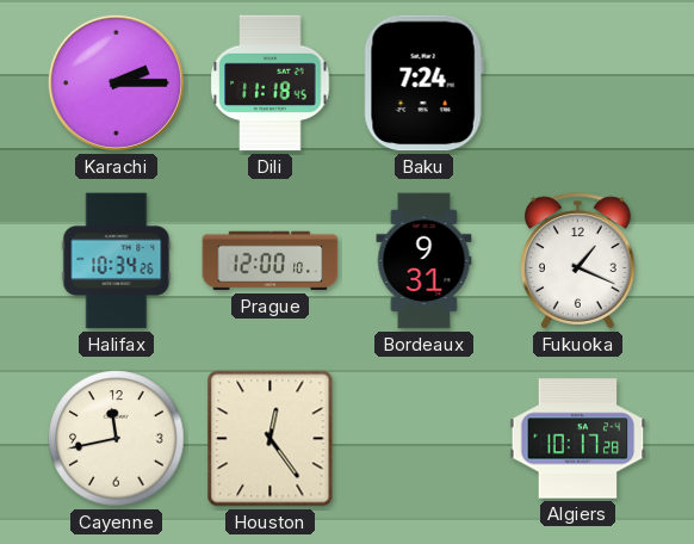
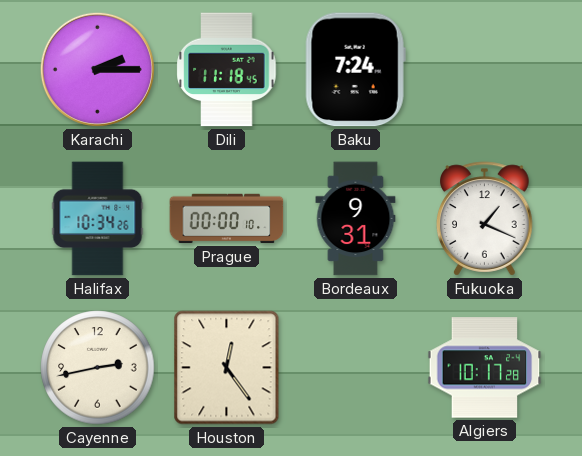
Prague: 12:00 -> 00:00 (227, 219)
Cayenne: 11:43 -> 2:43 (98, 368)
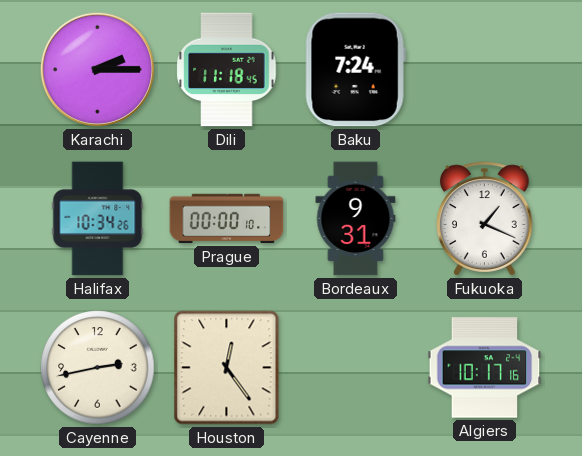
Algiers: 10:17:28 -> 10:17:16 (485, 368)
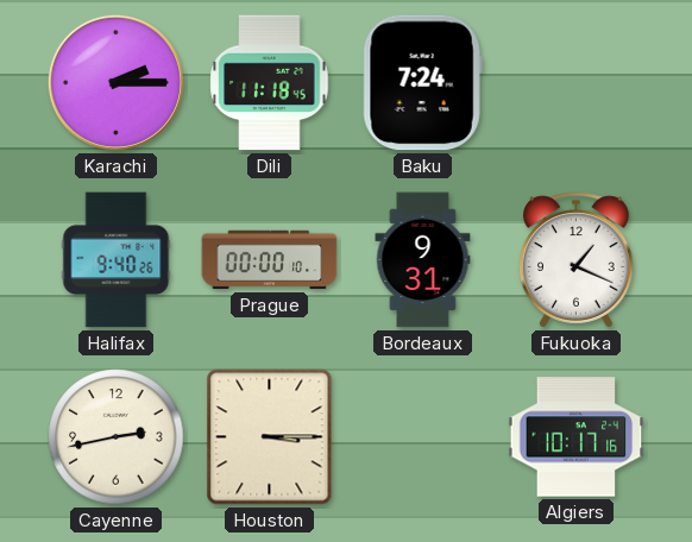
Halifax: 10:34 -> 9:40 (117, 260)
Houston: 12:24 -> 3:15 (270, 437)
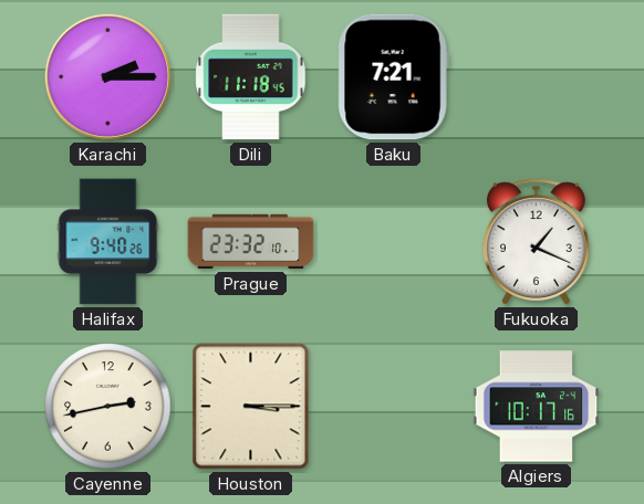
Baku: 7:24 -> 7:21 (393, 77)
Prague: 00:00 -> 23:32 (251, 242)
Bordeaux: 9:31 -> none (423, 260)
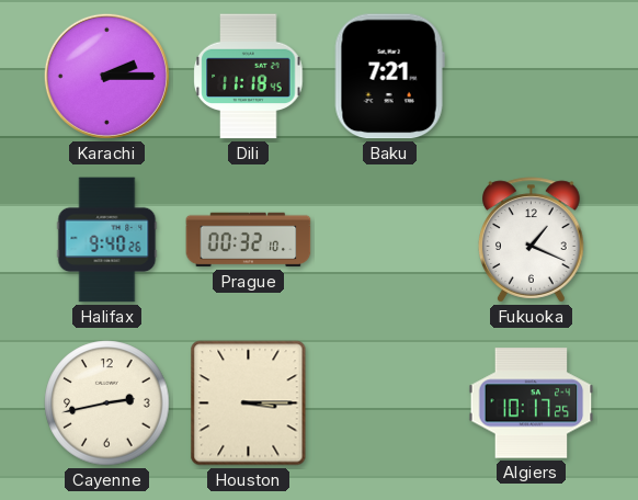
Prague: 23:32 -> 00:32 (249, 240)
Algiers: 10:17:16 -> 10:17:25 (532, 404)
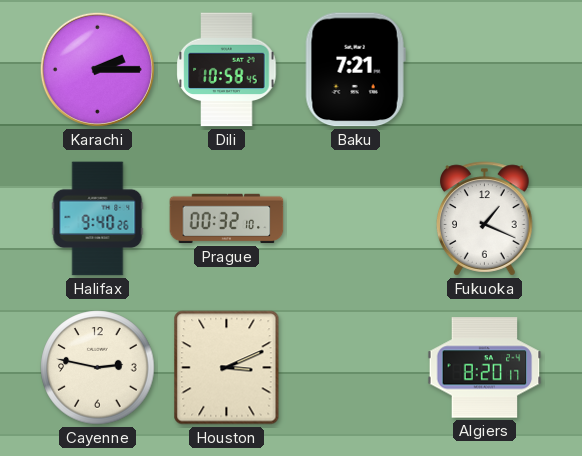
Dili: 11:18 -> 10:58 (227, 70)
Cayenne: 2:43 -> 2:47 (98, 368)
Houston: 3:15 -> 3:11 (227, 368)
Algiers: 10:17 -> 8:20 (485, 368)
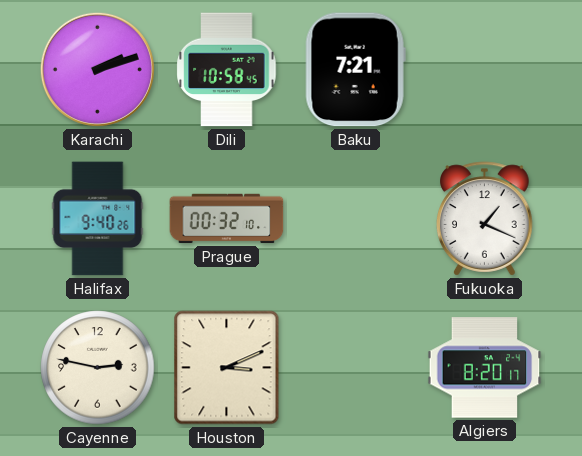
Karachi: 2:15 -> 2:12 (97, 69)
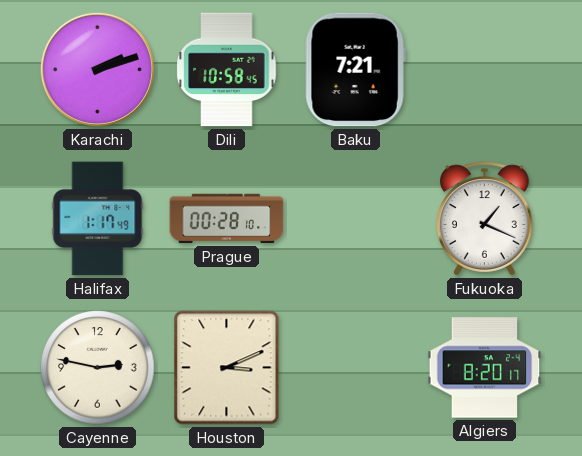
Halifax: 9:40 -> 1:17 (98, 219)
Prague: 00:32 -> 00:28 (227, 219)
